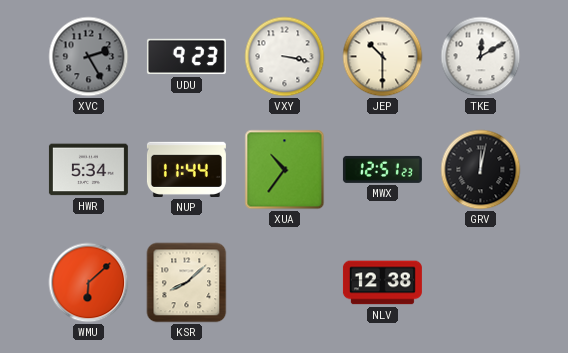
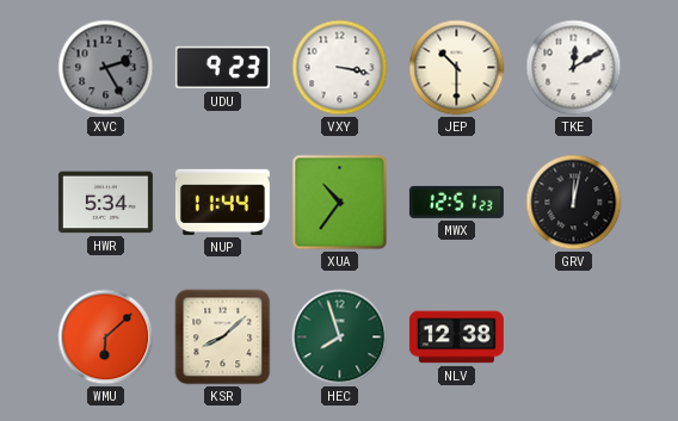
HEC: none -> 7:57 (340, 338)
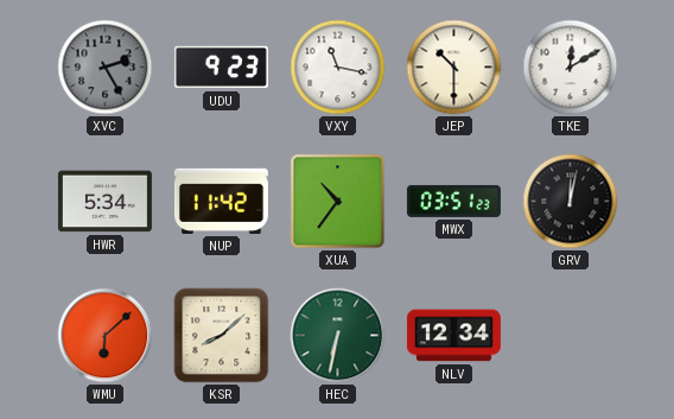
VXY: 3:17 -> 11:17 (338, 68)
NUP: 11:44 -> 11:42 (221, 201)
MWX: 12:51 -> 03:51 (453, 201)
HEC: 7:57 -> 6:32 (338, 336)
NLV: 12:38 -> 12:34 (453, 336)
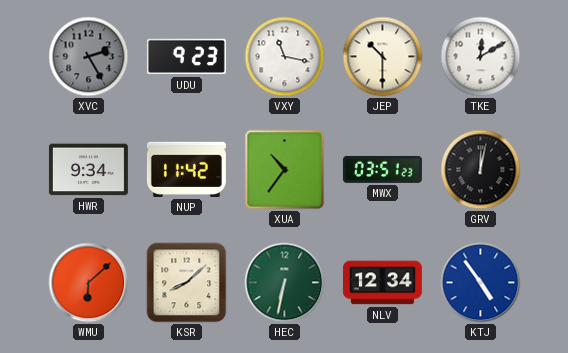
HWR: 5:34 -> 9:34 (88, 170)
KTJ: none -> 4:54 (481, 283)
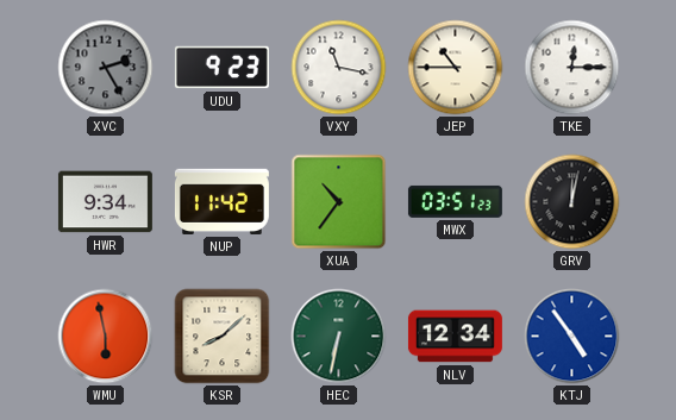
JEP: 10:30 -> 10:45 (456, 68)
TKE: 12:10 -> 12:15 (572, 68)
WMU: 6:08 -> 5:58 (106, 337)
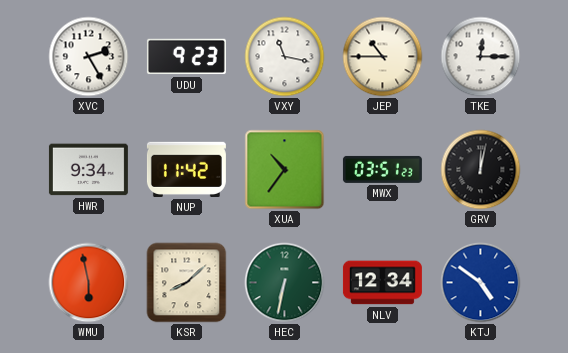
XVC dial: grey -> white (89, 57)
KTJ: 4:54 -> 4:51 (481, 283)
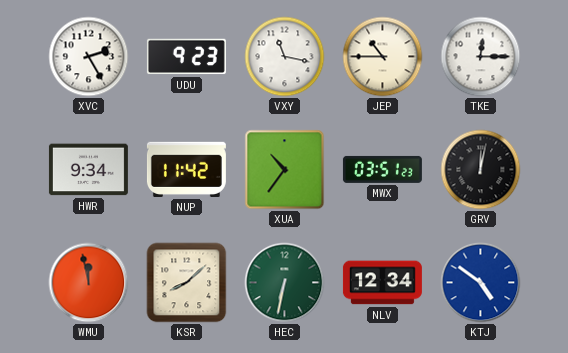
WMU: 5:58 -> 11:58 (89, 283)
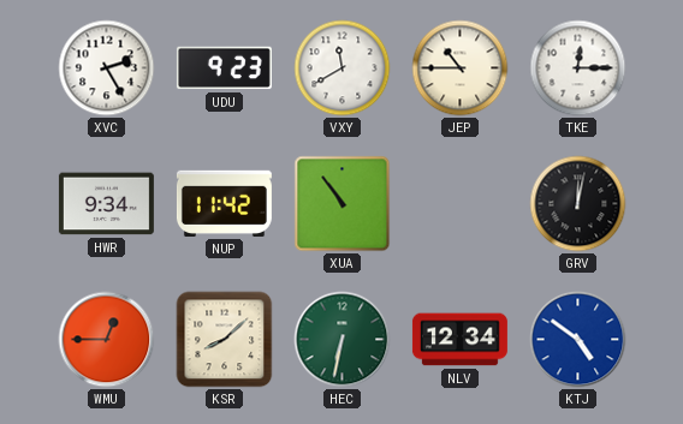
VXY: 11:17 -> 11:40 (343, 68)
XUA: 10:36 -> 10:54 (343, 204)
MWX: 03:51 -> none (382, 169)
WMU: 11:58 -> 12:45 (107, 340)
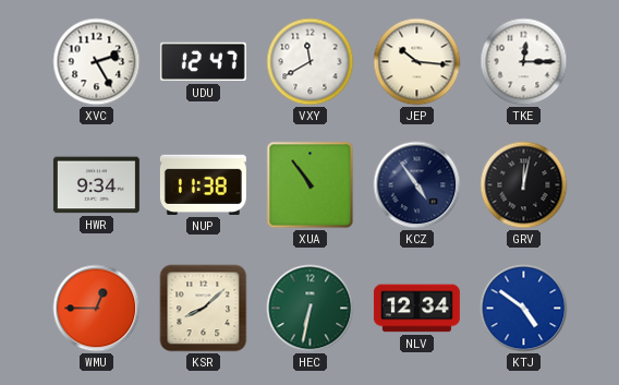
UDU: 9:23 -> 12:47 (203, 62)
JEP: 10:45 -> 10:16 (417, 62)
NUP: 11:42 -> 11:38 (203, 184)
KCZ: none -> 4:54 (417, 185)
